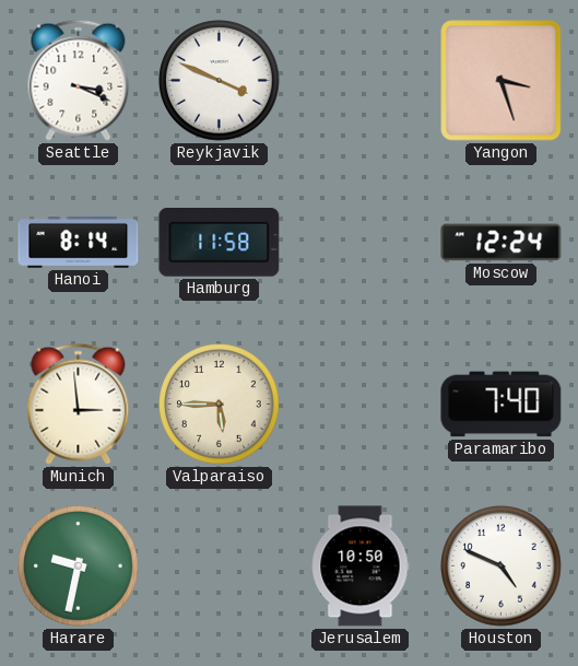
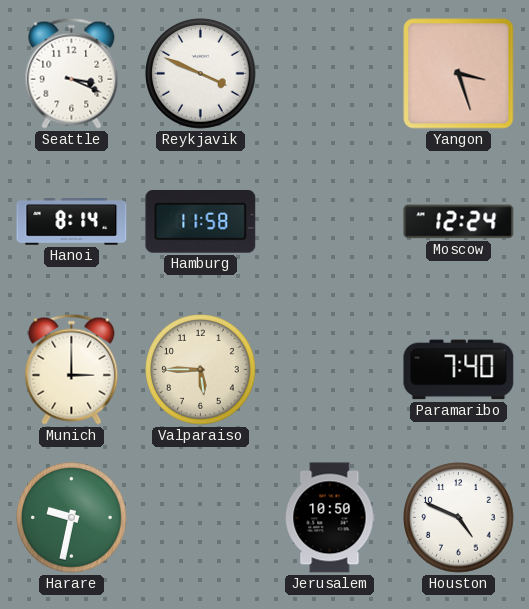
Munich: 2:59 -> 3:00 (72, 369)
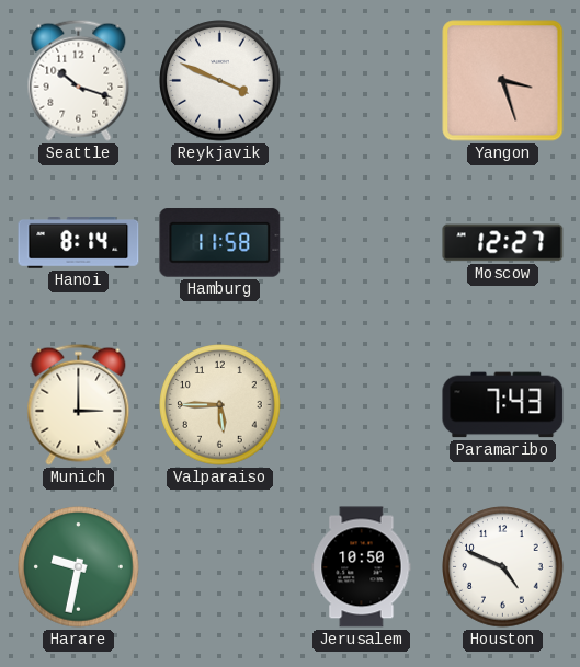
Seattle: 3:19 -> 10:18 (79, 80)
Moscow: 12:24 -> 12:27 (503, 243)
Paramaribo: 7:40 -> 7:43 (503, 405)
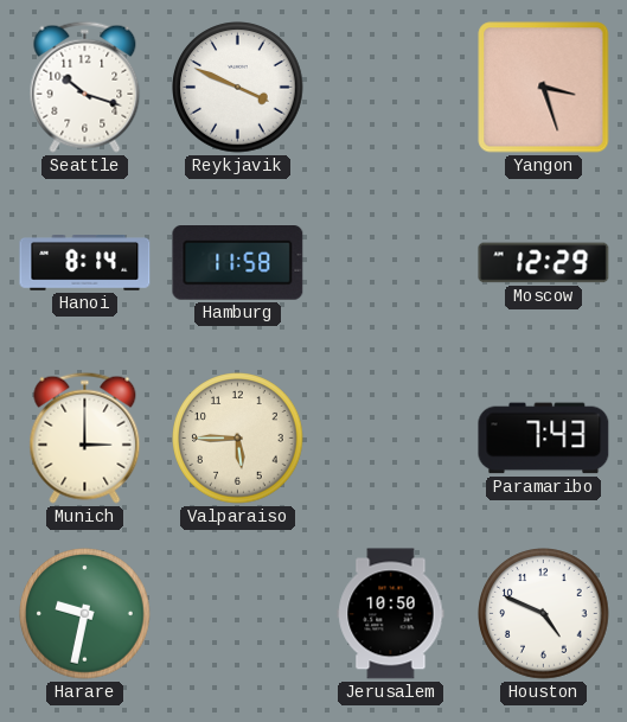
Moscow: 12:27 -> 12:29 (544, 263)
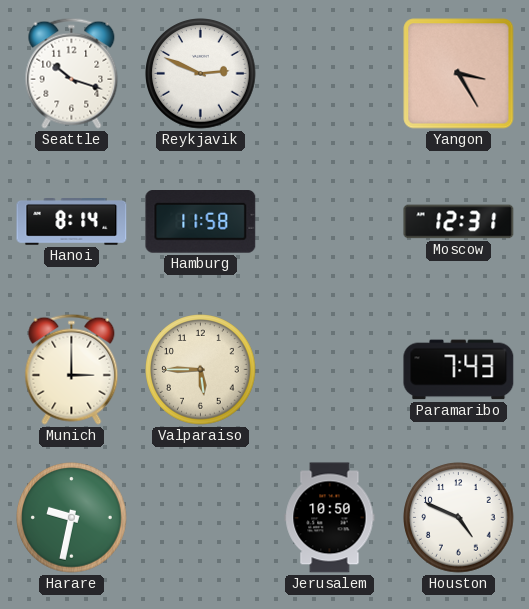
Reykjavik: 3:49 -> 2:49 (201, 74)
Yangon: 3:27 -> 3:25 (459, 74)
Moscow: 12:29 -> 12:31 (459, 222)
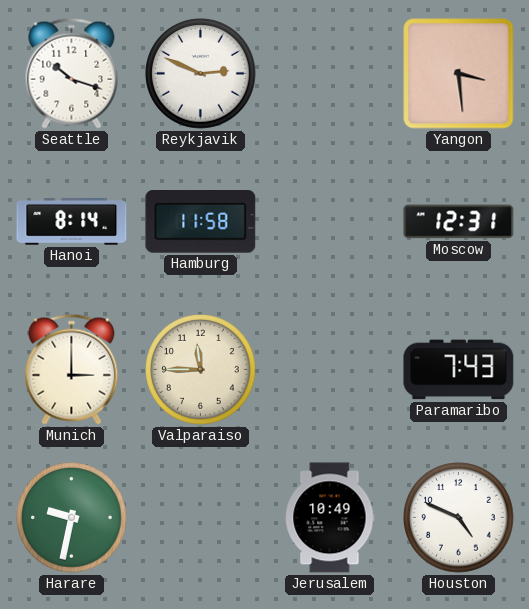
Yangon: 3:25 -> 3:29 (459, 74)
Valparaiso: 5:45 -> 11:45 (201, 370)
Jerusalem: 10:50 -> 10:49 (330, 518)
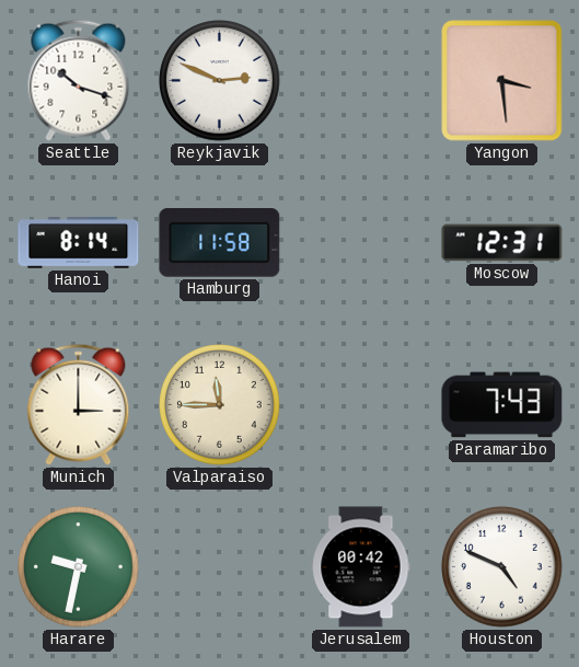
Jerusalem: 10:49 -> 00:42 (361, 567)
